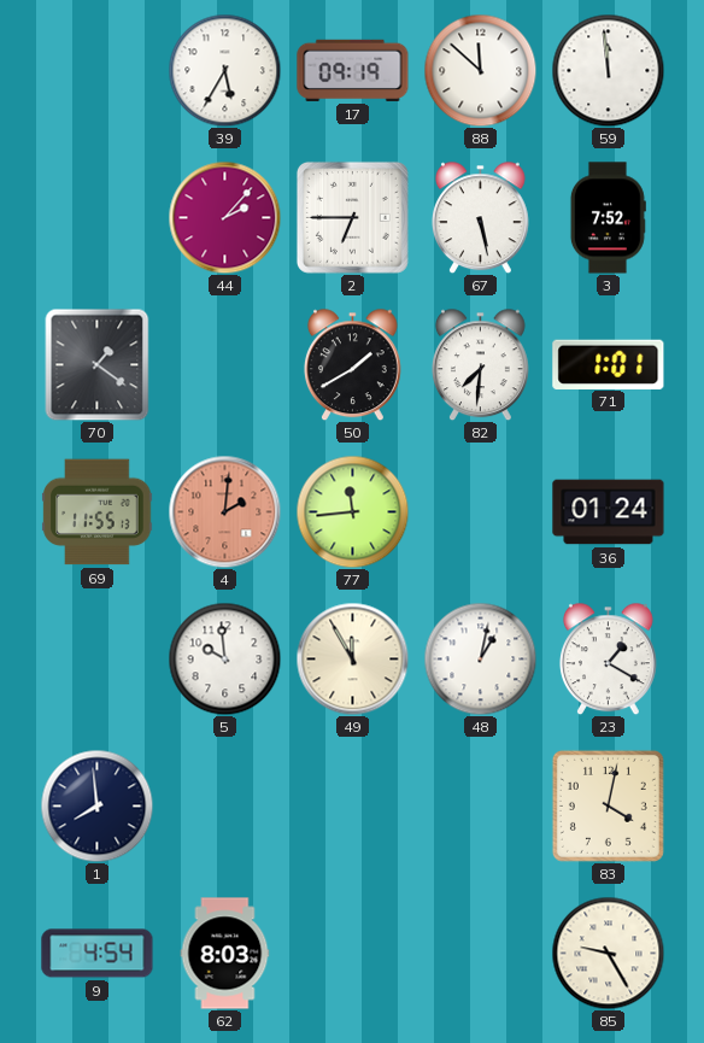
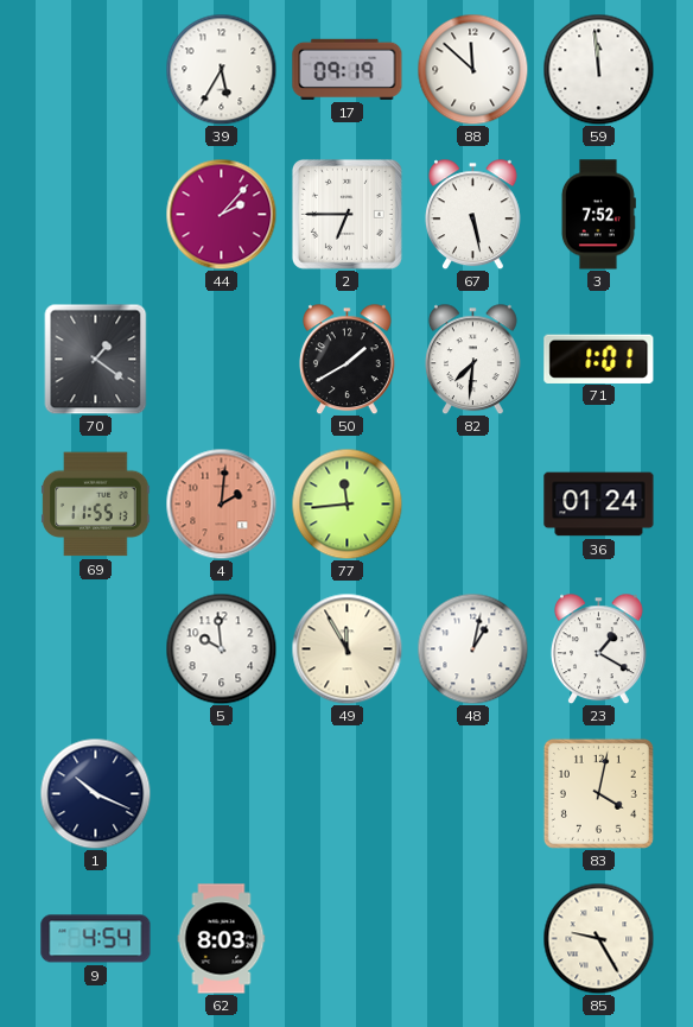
1: 7:59 -> 10:19 (95, 793)
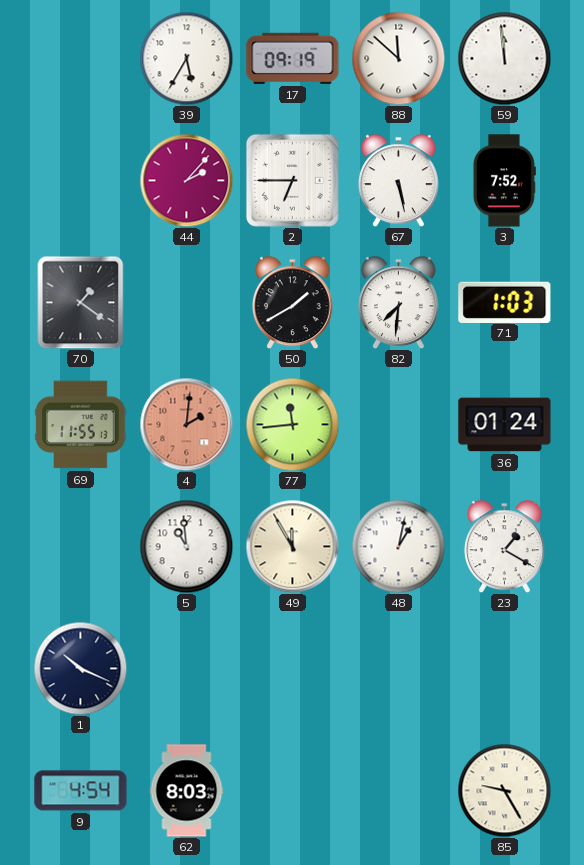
71: 1:01 -> 1:03 (505, 302)
5: 9:59 -> 10:59 (186, 546)
83: 4:02 -> none (598, 793)
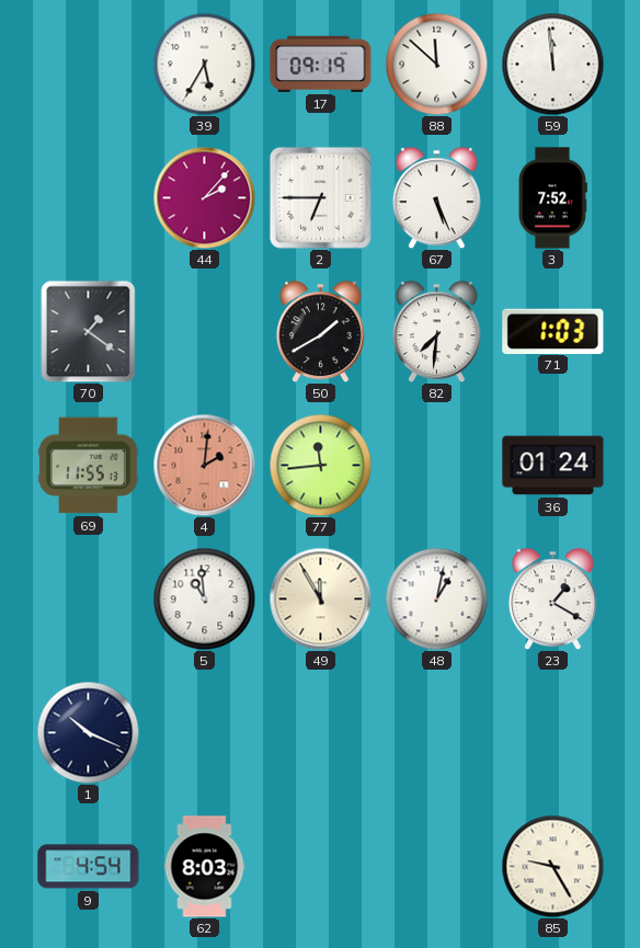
67: 5:28 -> 5:26 (436, 197)
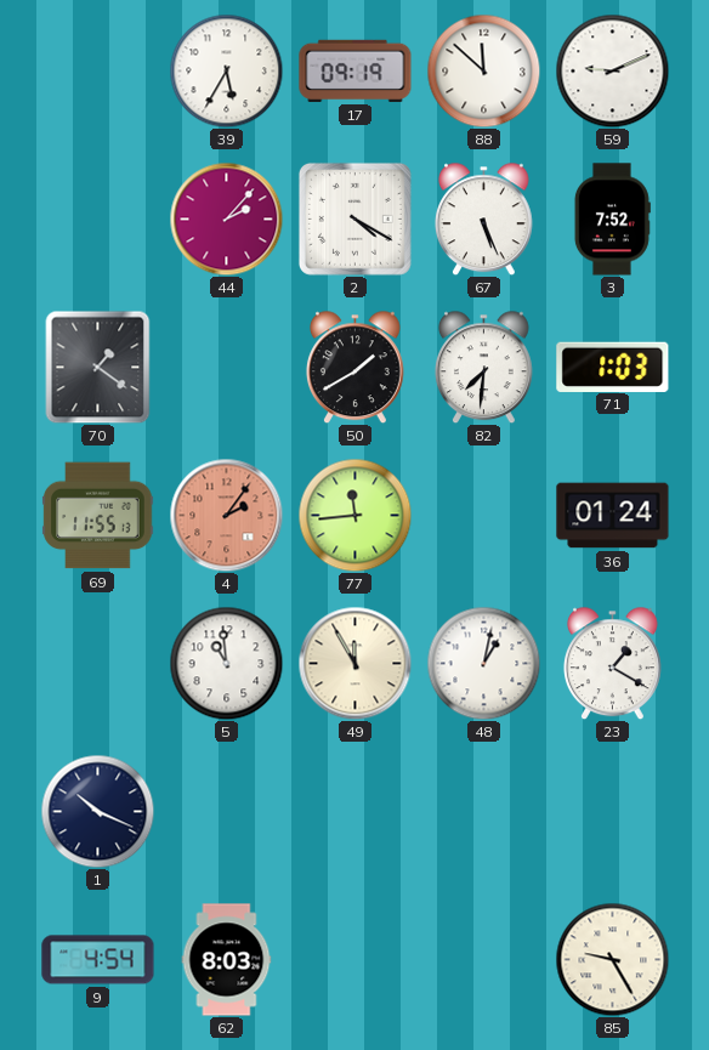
59: 11:59 -> 9:11 (612, 70)
2: 6:45 -> 4:20 (354, 218)
4: 2:01 -> 2:06 (226, 515)
